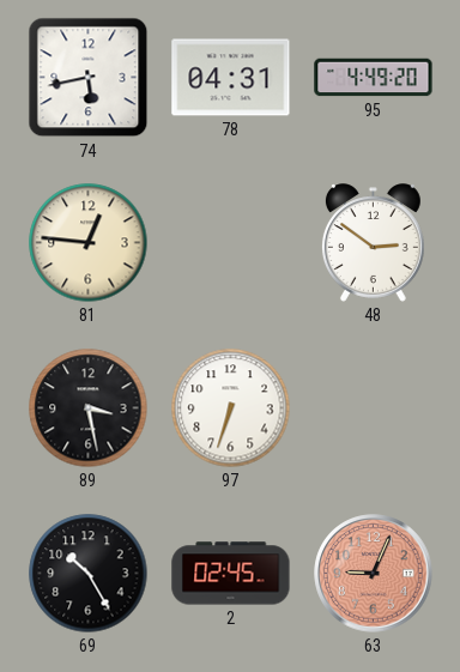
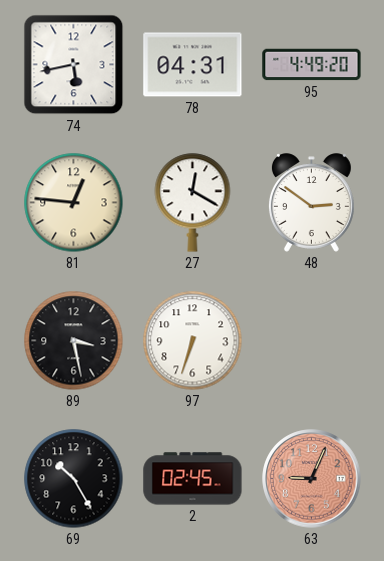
27: none -> 12:20 (193, 203)
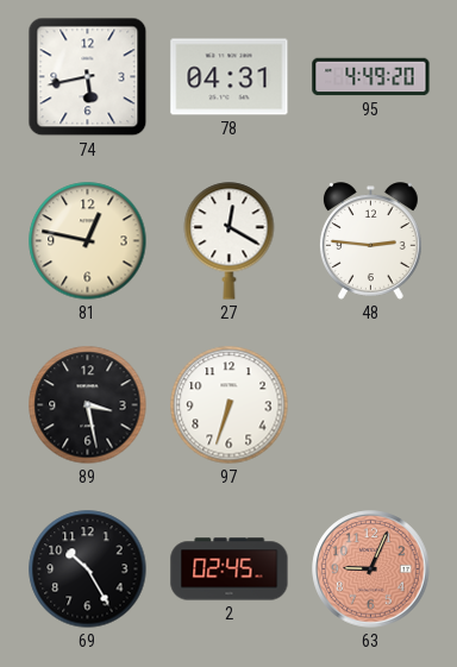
81: 12:46 -> 12:47 (88, 241)
48: 2:51 -> 2:46 (370, 241)
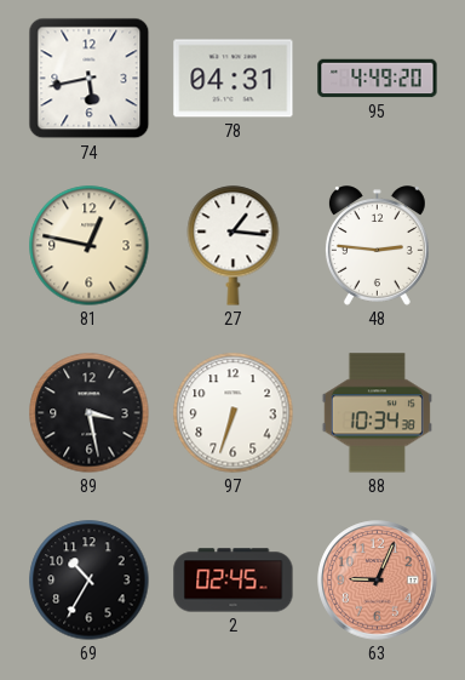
27: 12:20 -> 1:16 (234, 246)
88: none -> 10:34 (377, 413)
69: 10:25 -> 10:35 (90, 581)
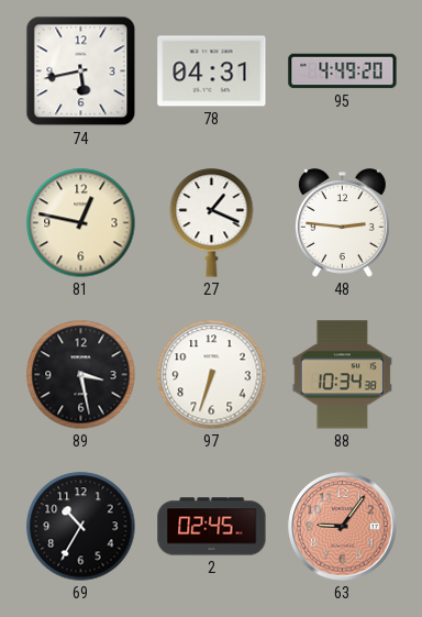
27: 1:16 -> 1:19 (212, 223)
63: 9:04 -> 9:06 (343, 527)
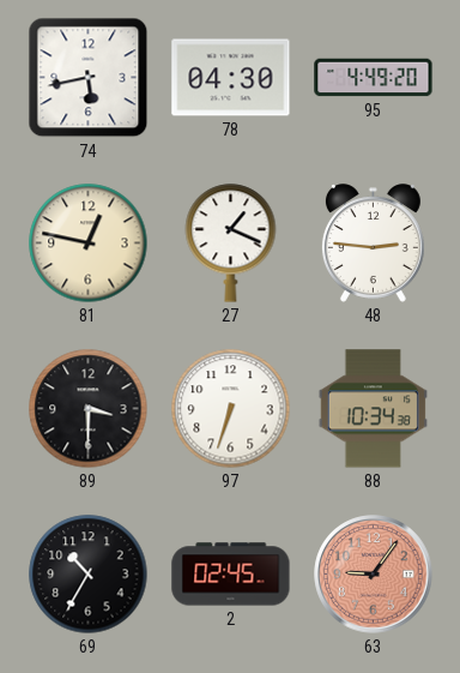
78: 04:31 -> 04:30 (231, 78)
89: 3:28 -> 3:30 (89, 409)
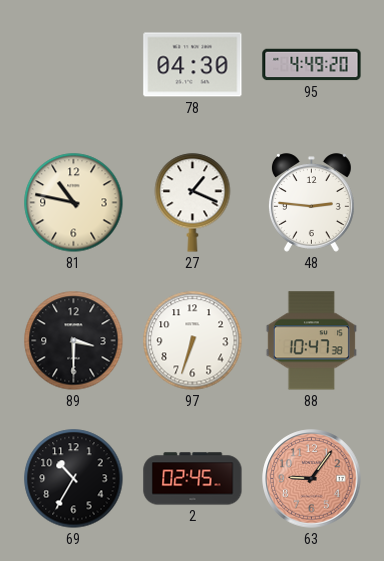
74: 5:43 -> none (89, 78)
81: 12:47 -> 10:47 (74, 203)
88: 10:34 -> 10:47 (311, 341)
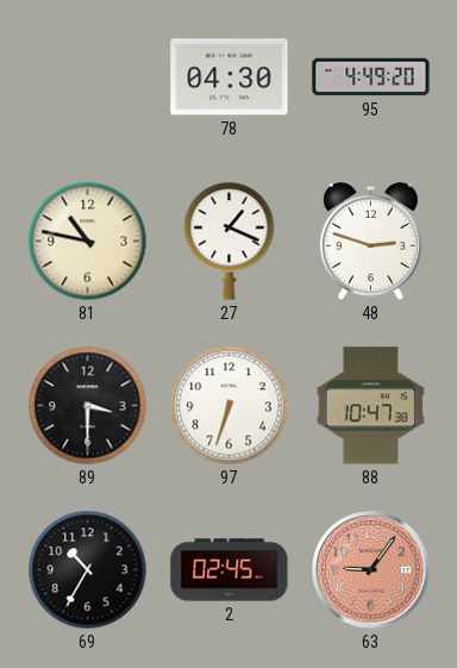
48: 2:46 -> 2:48 (370, 242)
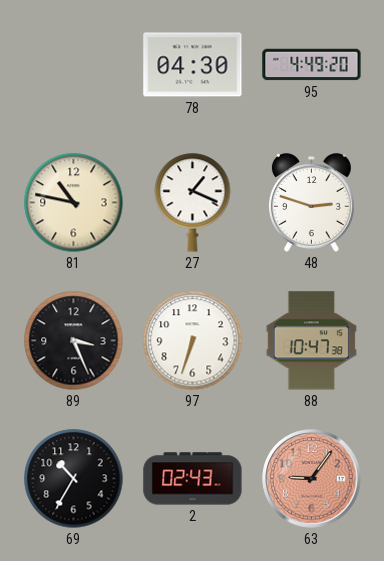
89: 3:30 -> 3:26 (74, 341)
2: 02:45 -> 02:43 (193, 479)
